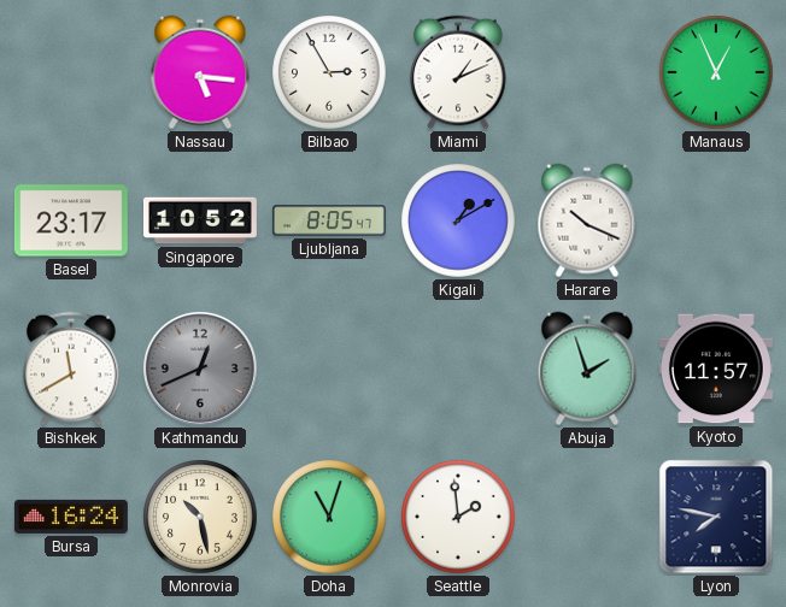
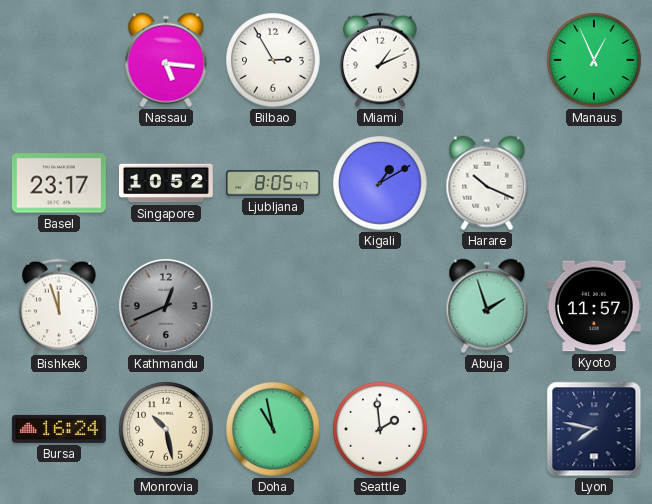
Bishkek: 11:40 -> 11:57 (59, 306)
Doha: 11:03 -> 10:58 (273, 429)
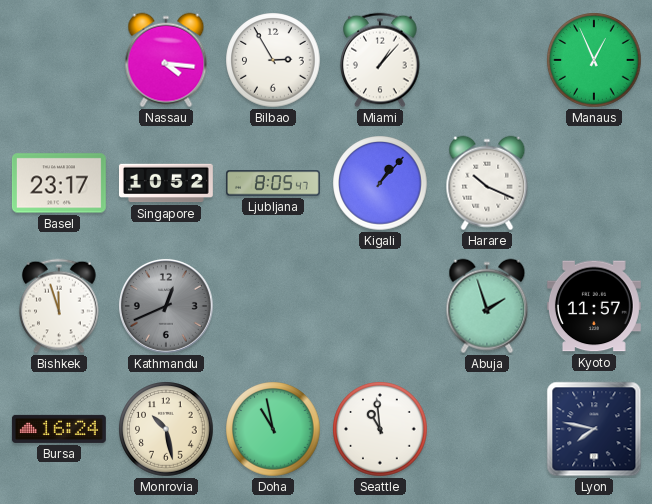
Nassau: 5:16 -> 4:16 (166, 60)
Miami: 1:11 -> 1:07 (380, 60)
Kigali: 1:10 -> 1:07 (380, 183)
Seattle: 1:59 -> 10:59 (380, 429)
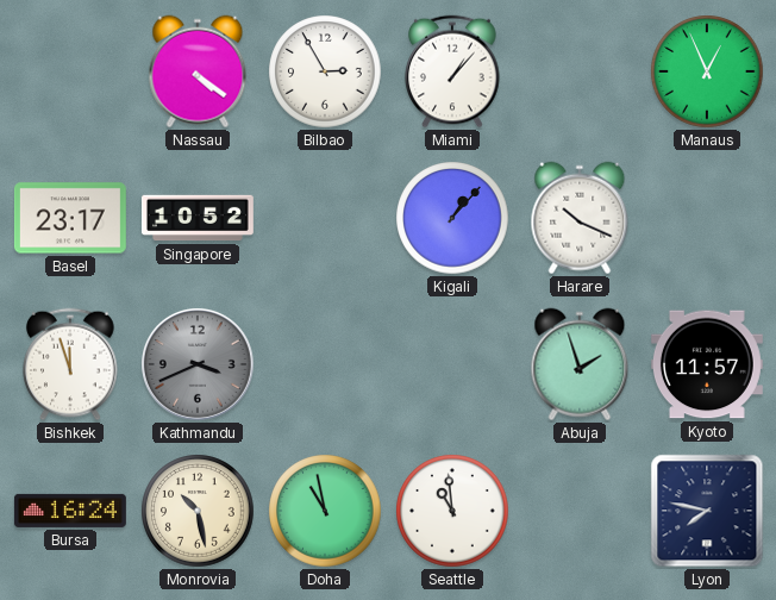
Nassau: 4:16 -> 4:21 (198, 71)
Ljubljana: 8:05 -> none (274, 183)
Kathmandu: 12:41 -> 3:41 (198, 364)
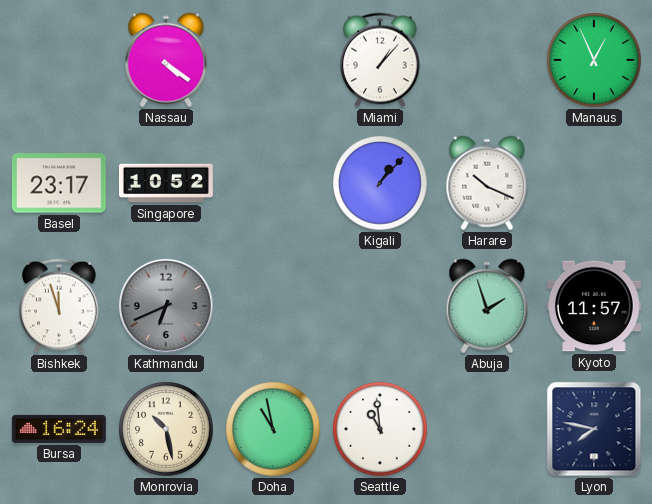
Bilbao: 2:55 -> none (325, 71)
Kathmandu: 3:41 -> 6:41 (166, 306)
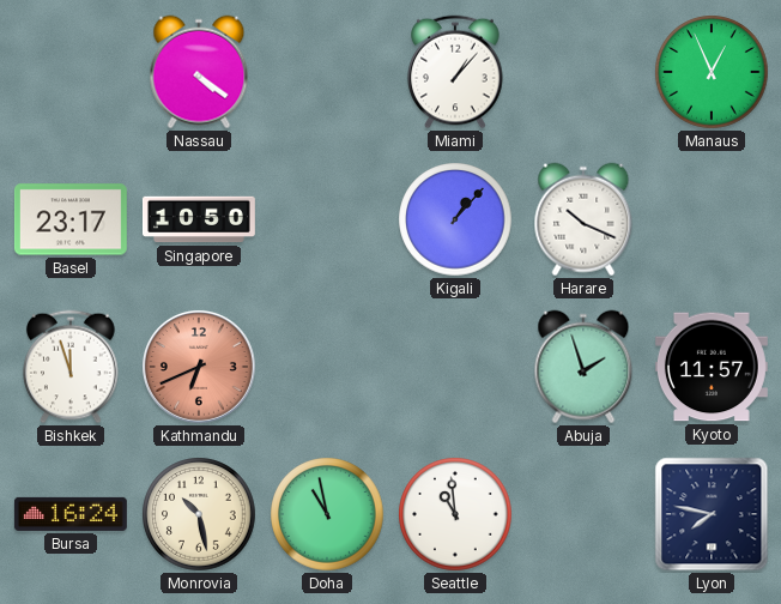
Singapore: 10:52 -> 10:50 (199, 219)
Kathmandu dial: grey -> salmon (199, 367)
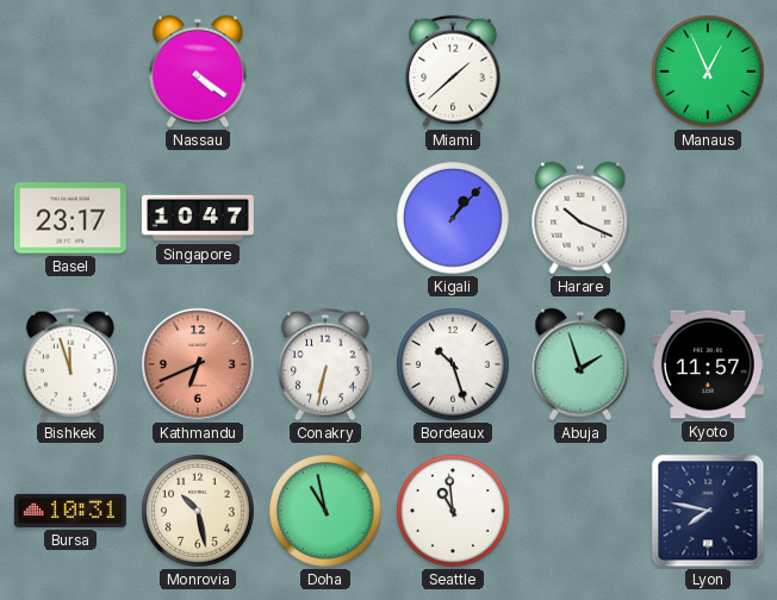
Miami: 1:07 -> 1:38 (453, 71)
Singapore: 10:50 -> 10:47 (198, 218)
Conakry: none -> 6:32 (325, 364)
Bordeaux: none -> 10:27 (453, 364)
Bursa: 16:24 -> 10:31 (70, 511)
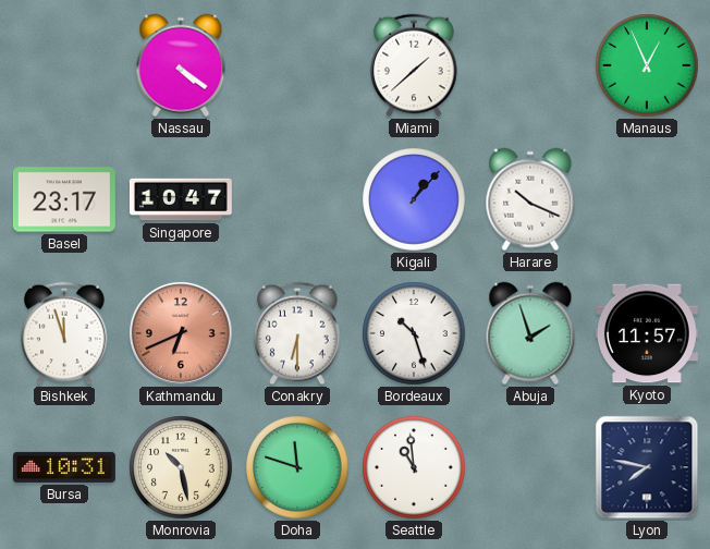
Conakry: 6:32 -> 6:30 (297, 333)
Doha: 10:58 -> 11:48 (297, 467)
